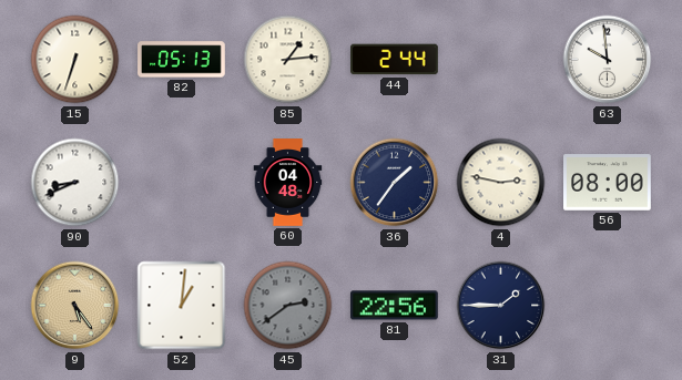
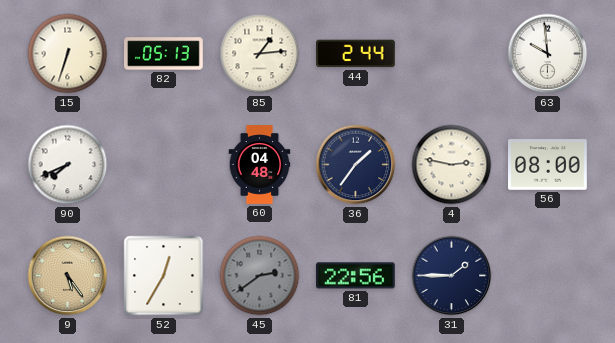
90: 8:41 -> 7:41 (68, 165)
52: 1:01 -> 12:35 (164, 276)
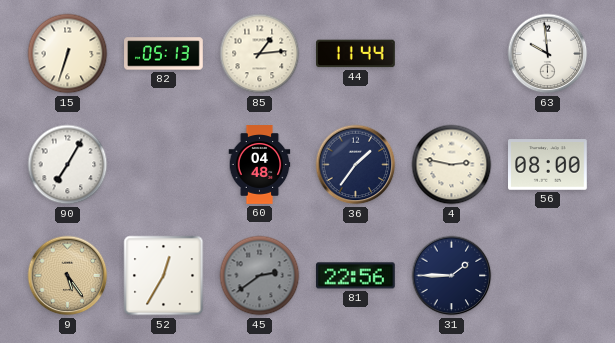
44: 2:44 -> 11:44 (356, 54)
90: 7:41 -> 7:05 (68, 165)
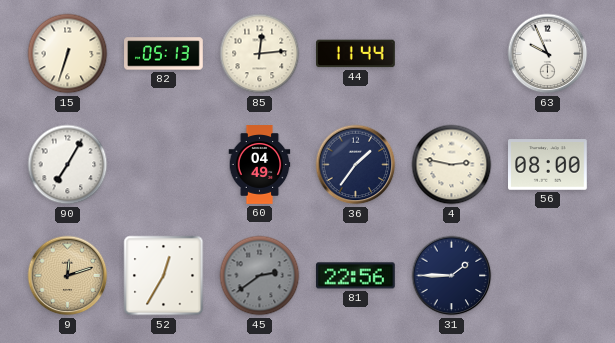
85: 1:14 -> 12:14 (260, 54)
63: 9:59 -> 9:56 (548, 54)
60: 04:48 -> 04:49 (260, 165)
9: 5:24 -> 12:12 (68, 276)
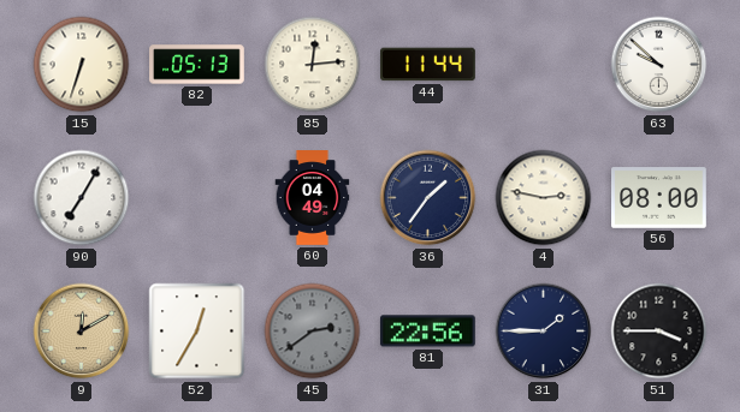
63: 9:56 -> 9:52 (659, 65)
9: 12:12 -> 12:10 (82, 332)
51: none -> 3:45 (659, 332)
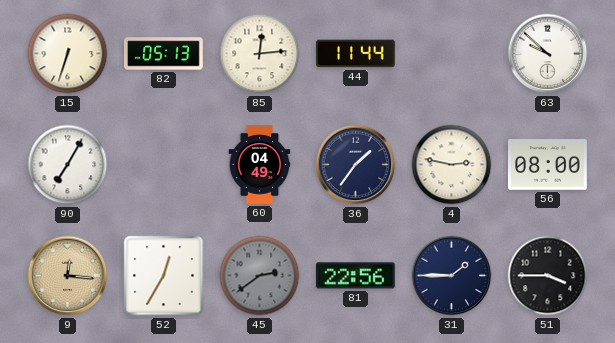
9: 12:10 -> 12:16 (68, 276)
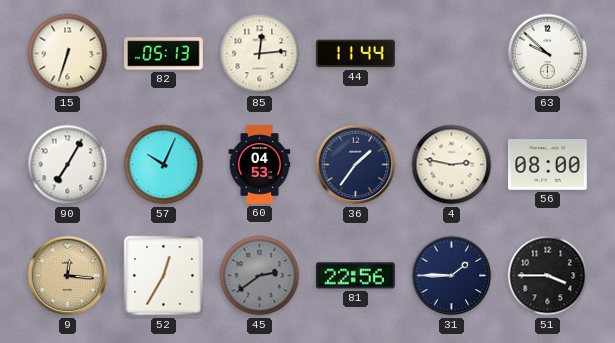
57: none -> 10:04 (164, 165)
60: 04:49 -> 04:53 (260, 165)
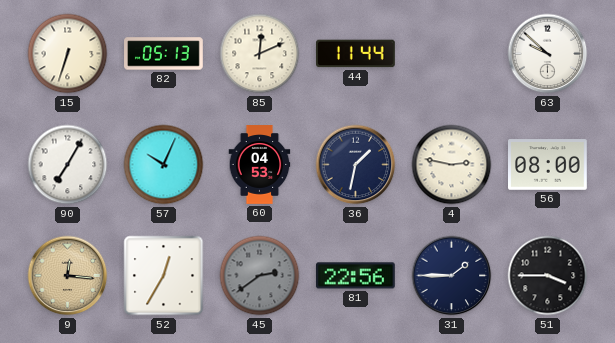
85: 12:14 -> 12:11 (260, 54)
36: 1:36 -> 1:32 (356, 165)
